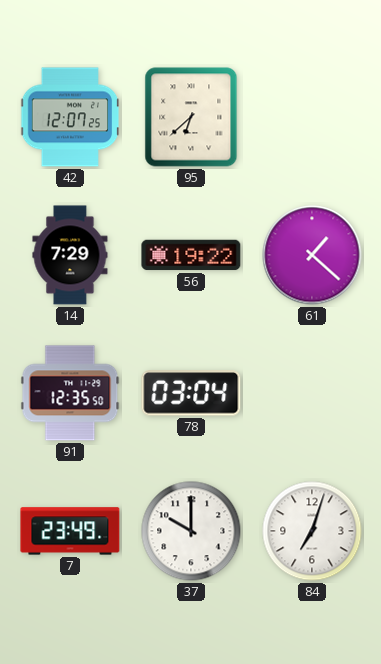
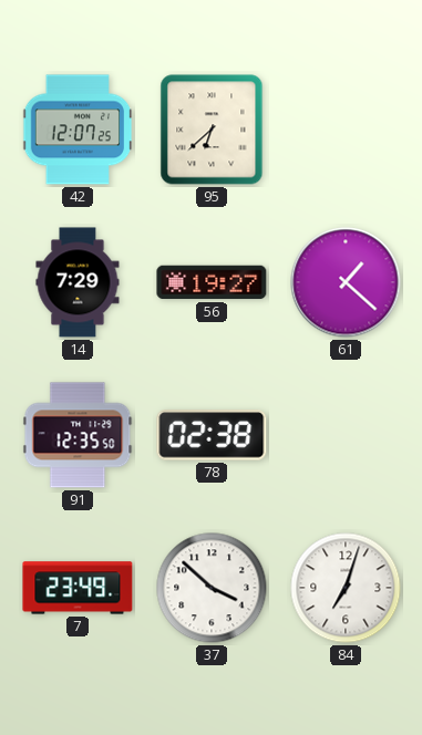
56: 19:22 -> 19:27 (212, 282)
78: 03:04 -> 02:38 (212, 435)
37: 10:00 -> 3:52 (212, 588)
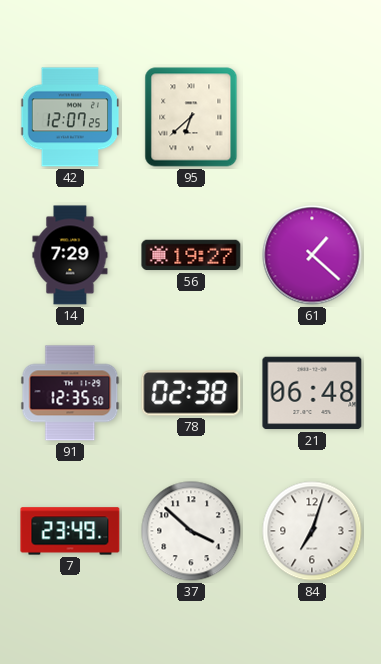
21: none -> 06:48 (312, 393)
